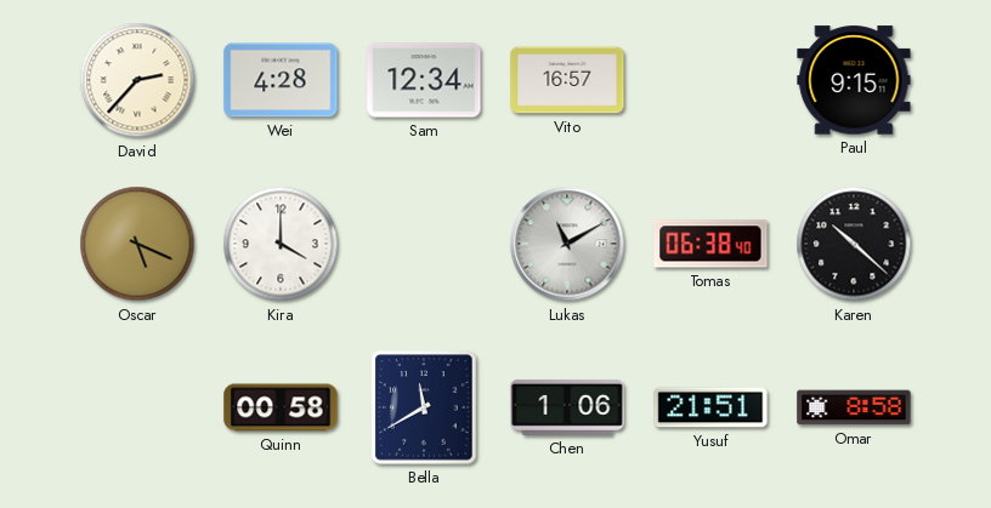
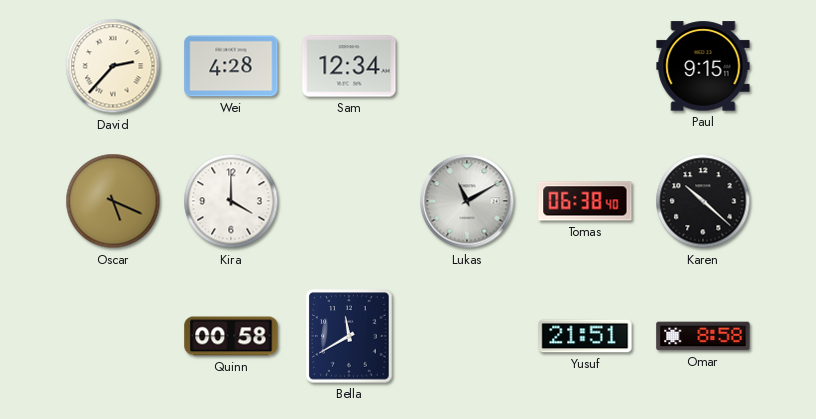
Vito: 16:57 -> none (567, 80)
Chen: 1:06 -> none (567, 407)
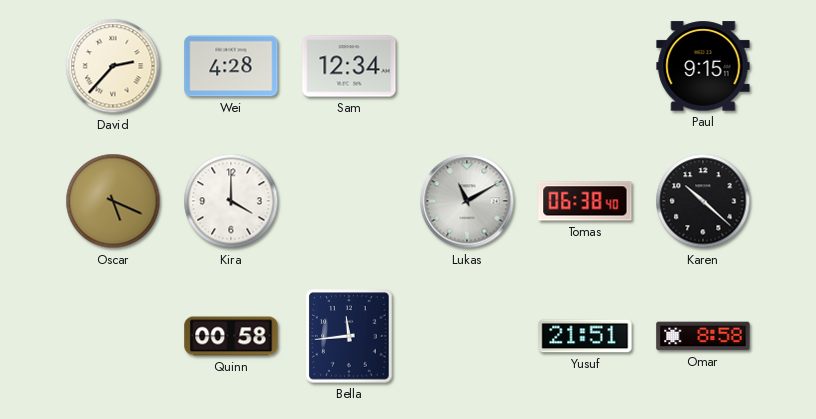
Bella: 11:40 -> 11:44 (349, 336)
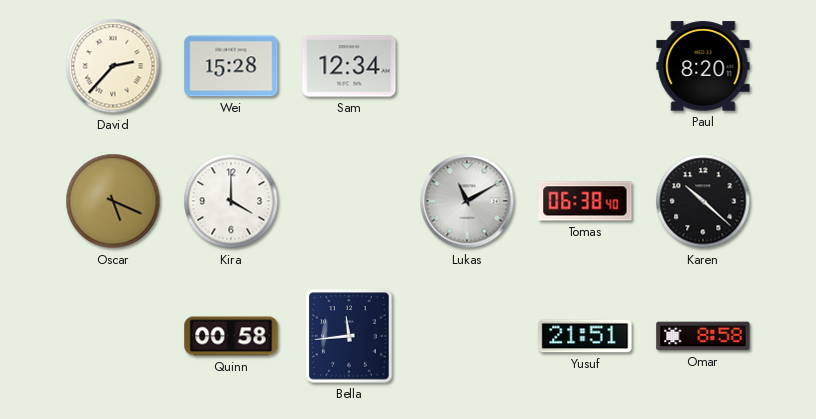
Wei: 4:28 -> 15:28 (231, 66)
Paul: 9:15 -> 8:20 (703, 66)
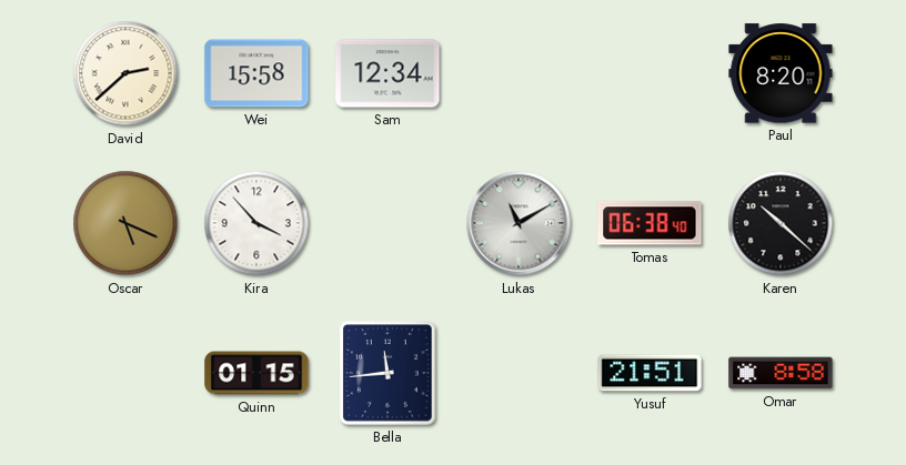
David: 2:37 -> 2:38 (125, 73)
Wei: 15:28 -> 15:58 (256, 73)
Kira: 4:00 -> 3:53 (256, 223)
Quinn: 00:58 -> 01:15 (256, 373)
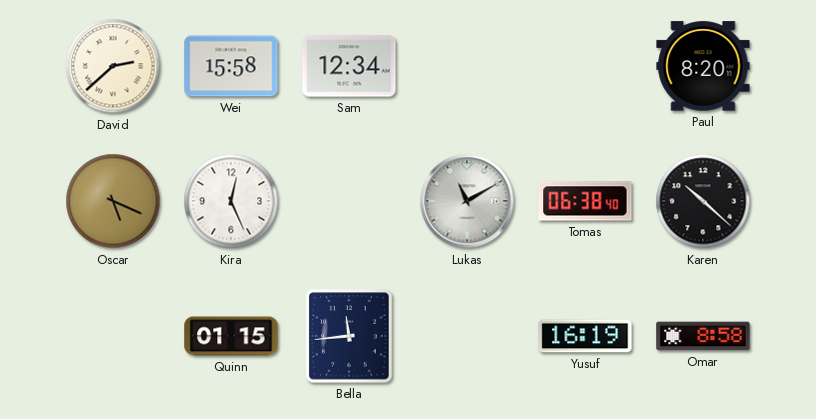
Kira: 3:53 -> 12:26 (231, 201)
Yusuf: 21:51 -> 16:19 (585, 336)
